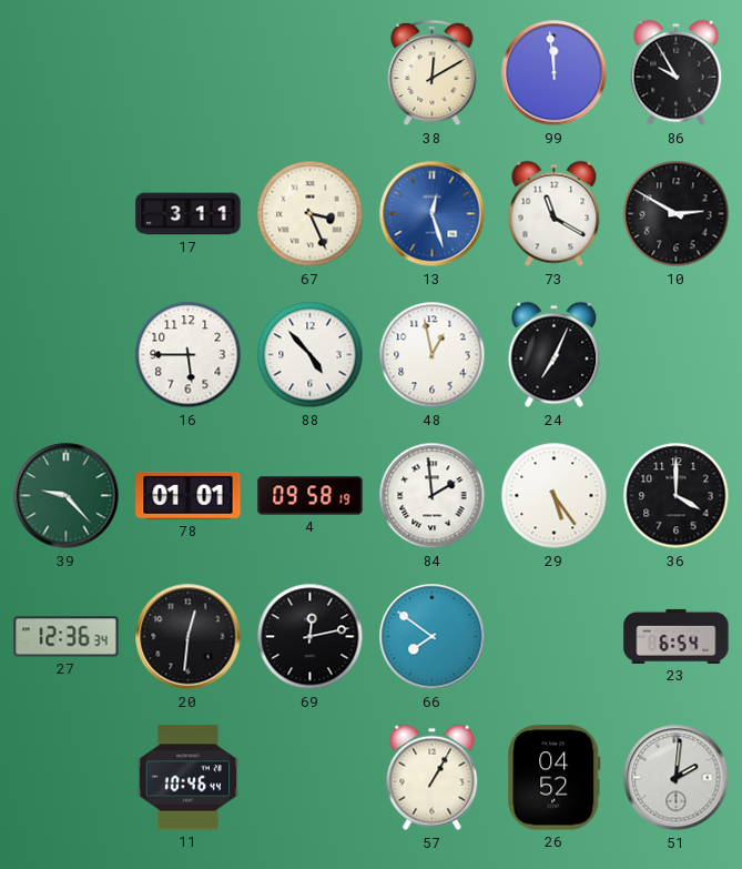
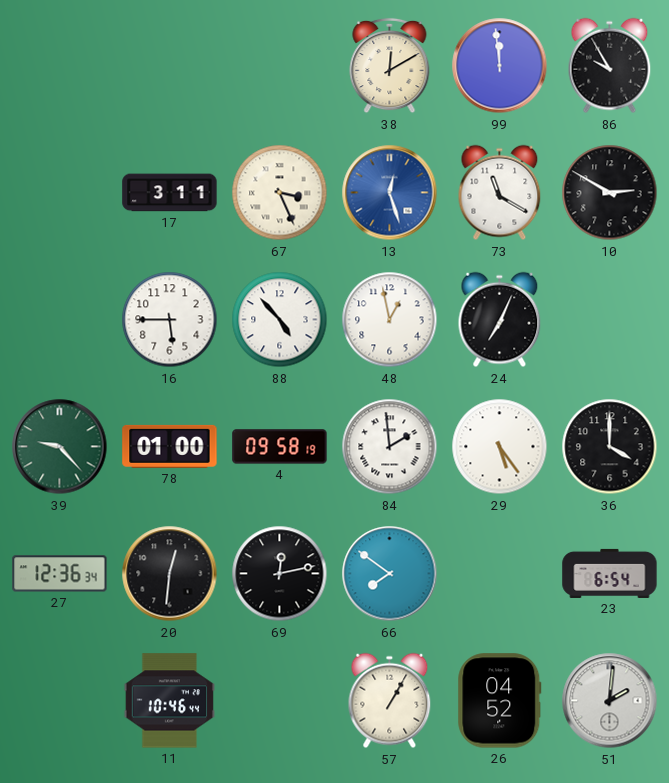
78: 01:01 -> 01:00 (170, 446)
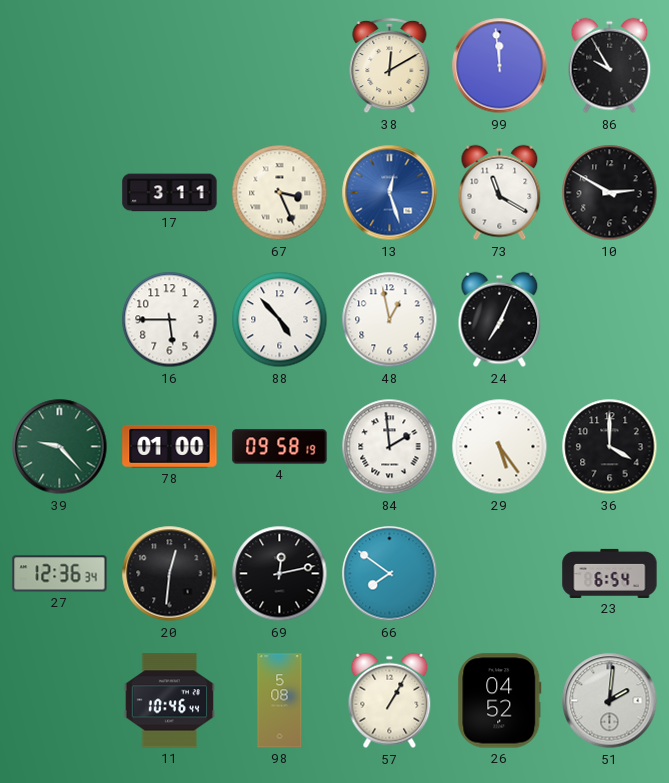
98: none -> 5:08 (280, 701)
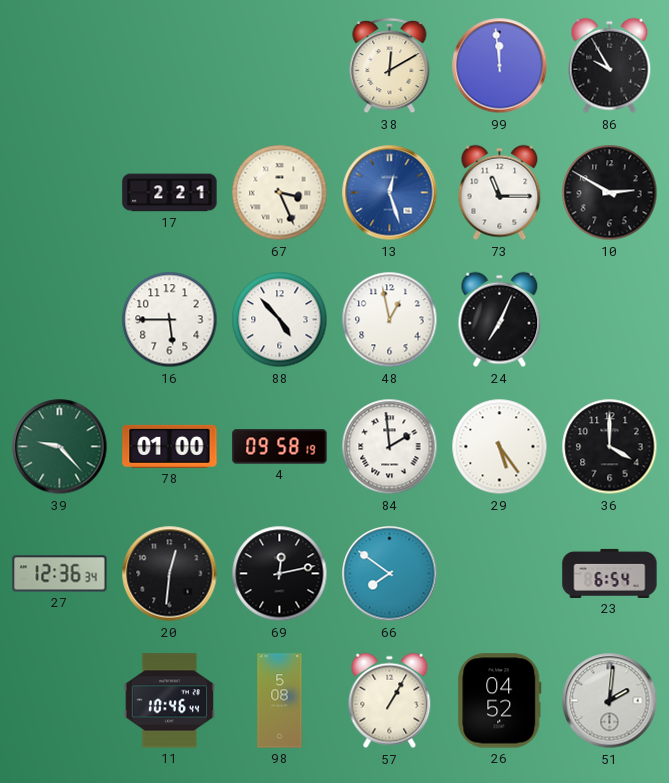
17: 3:11 -> 2:21 (170, 193)
73: 11:20 -> 11:15 (500, 193)
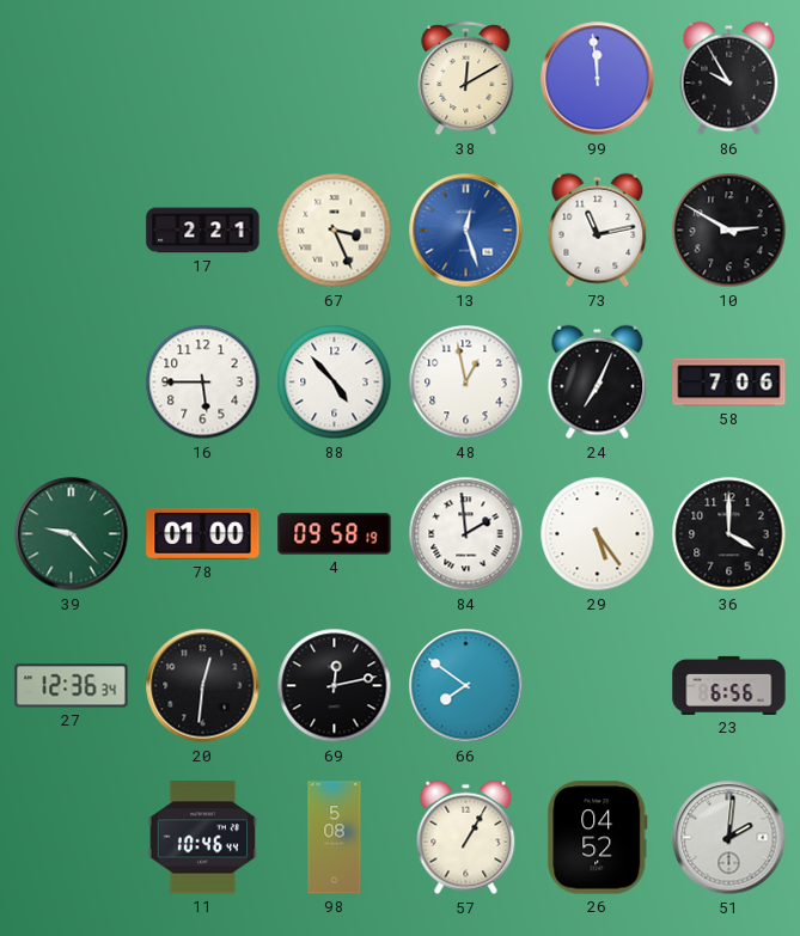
73: 11:15 -> 11:13 (598, 231)
58: none -> 7:06 (729, 383)
23: 6:54 -> 6:56 (729, 685)
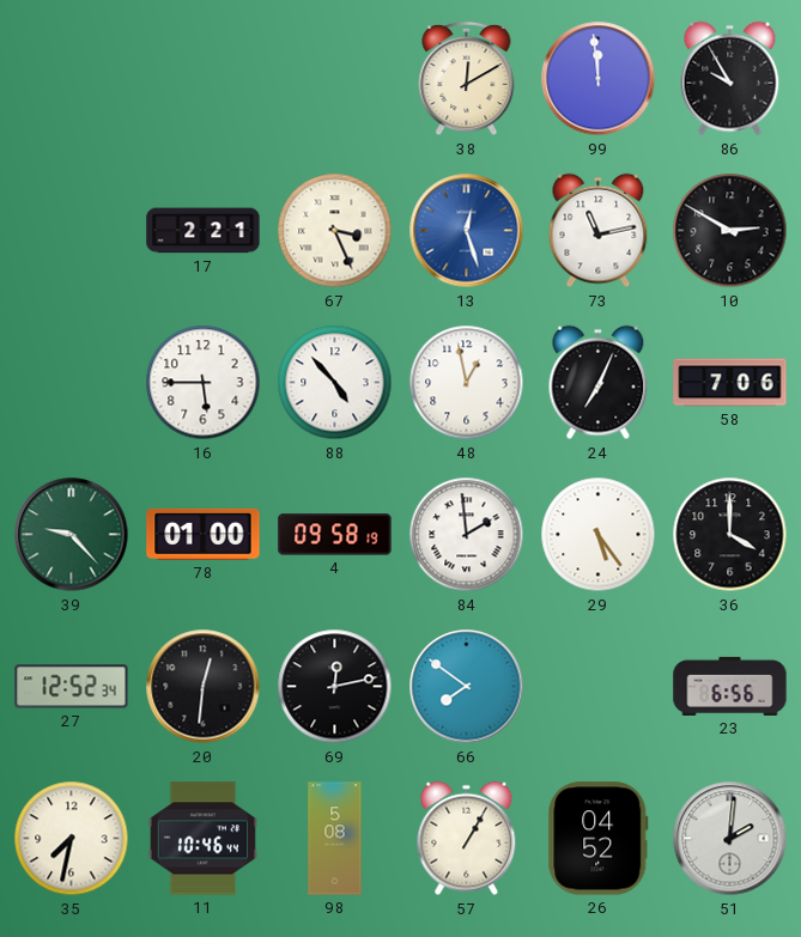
27: 12:36 -> 12:52 (72, 687)
35: none -> 7:32 (72, 839)
